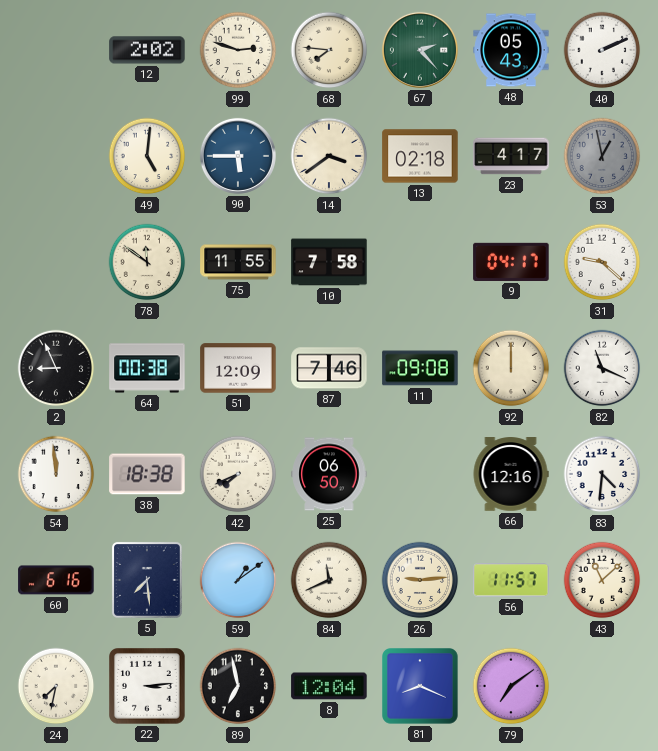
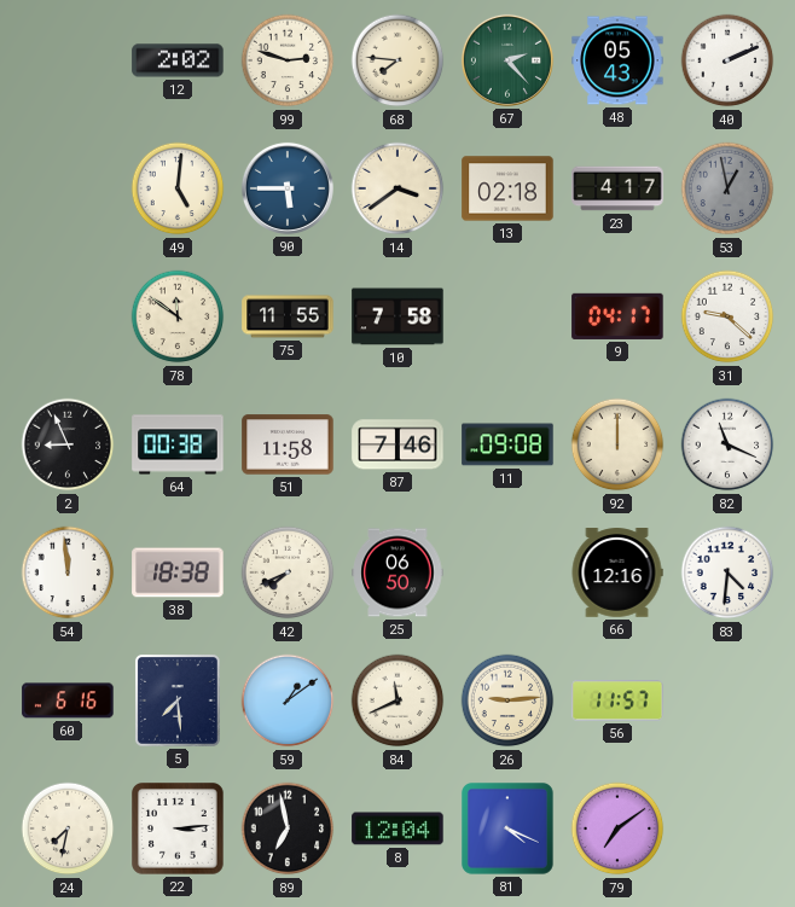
51: 12:09 -> 11:58 (288, 444)
43: 11:08 -> none (602, 580)
81: 8:19 -> 4:19 (509, 830)
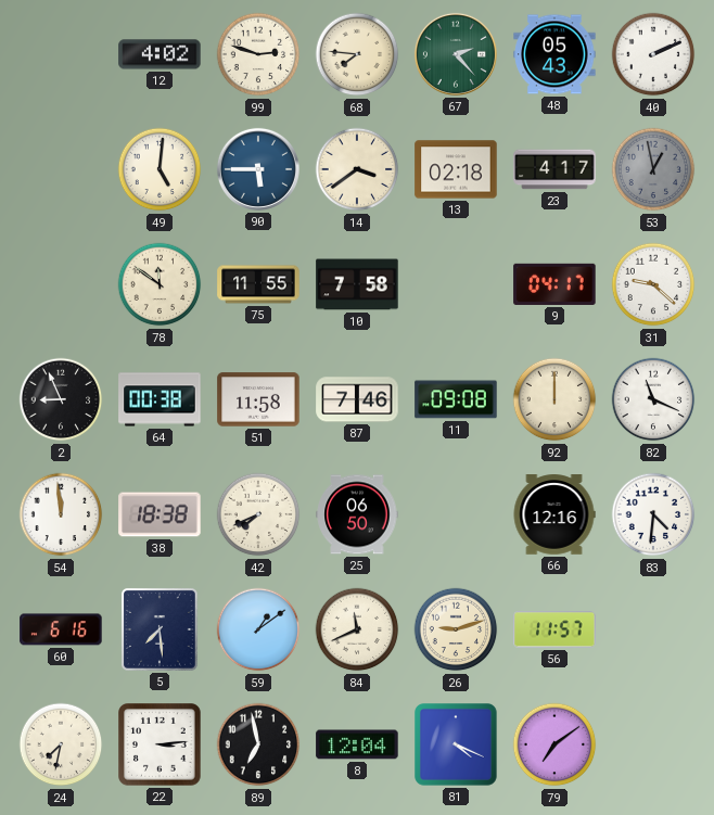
12: 2:02 -> 4:02 (160, 54)
26: 9:14 -> 9:12 (456, 629)
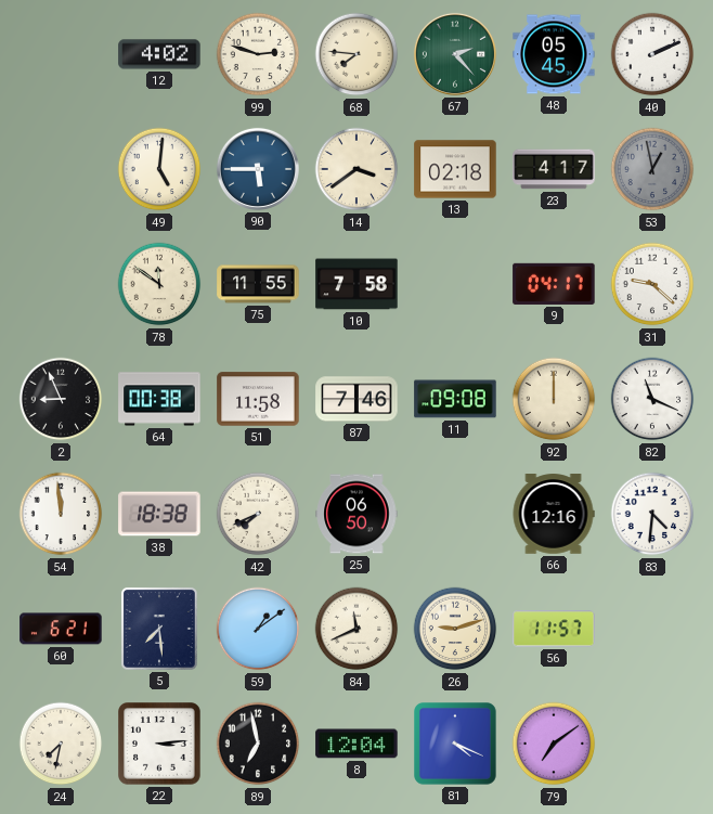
48: 05:43 -> 05:45 (554, 54)
60: 6:16 -> 6:21 (61, 629)
